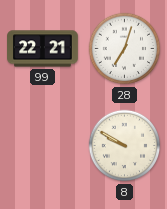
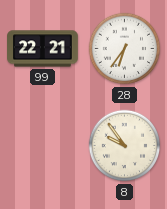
28: 7:03 -> 6:36 (125, 49)
8: 9:50 -> 9:54 (125, 146)
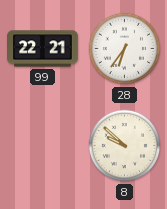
8: 9:54 -> 9:52 (125, 146)
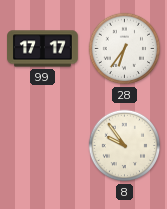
99: 22:21 -> 17:17 (43, 49)
8: 9:52 -> 9:54 (125, 146)
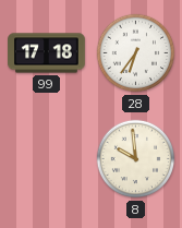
99: 17:17 -> 17:18 (47, 53)
8: 9:54 -> 9:59 (136, 159)
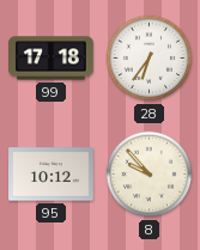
95: none -> 10:12 (51, 175)
8: 9:59 -> 9:53 (150, 175)
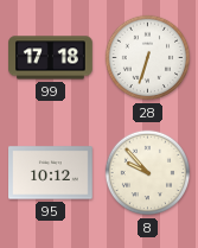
28: 6:36 -> 6:33 (148, 58)
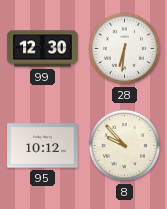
99: 17:18 -> 12:30 (43, 49)
28: 6:33 -> 6:31 (125, 49)
